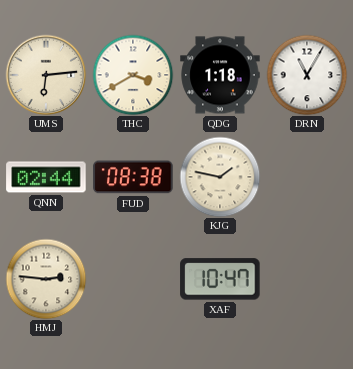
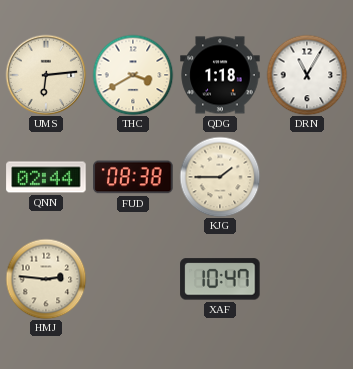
KJG: 1:47 -> 1:45 (220, 177)
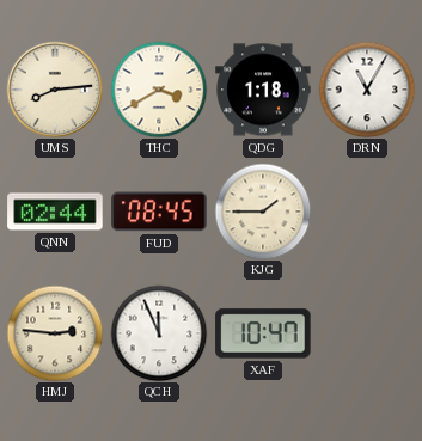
UMS: 6:14 -> 8:14 (55, 90)
FUD: 08:38 -> 08:45 (159, 212)
QCH: none -> 11:56 (159, 333)
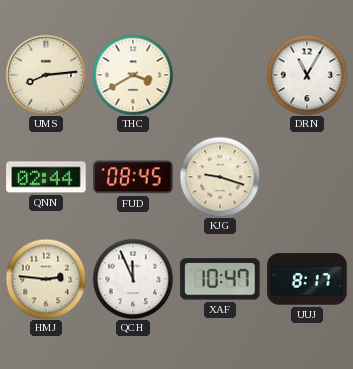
QDG: 1:18 -> none (263, 90)
KJG: 1:45 -> 9:18 (220, 177)
UUJ: none -> 8:17 (307, 279)
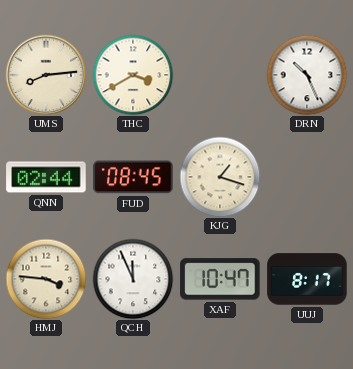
DRN: 11:05 -> 10:26 (307, 75)
KJG: 9:18 -> 1:18 (220, 177)
HMJ: 2:46 -> 3:46 (46, 279)
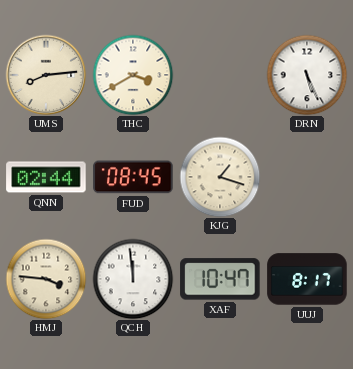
DRN: 10:26 -> 5:26 (307, 75)
QCH: 11:56 -> 11:59 (133, 279)
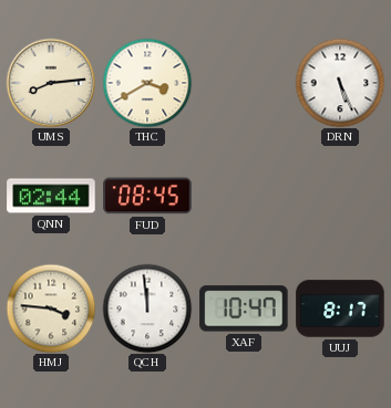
KJG: 1:18 -> none (220, 177)
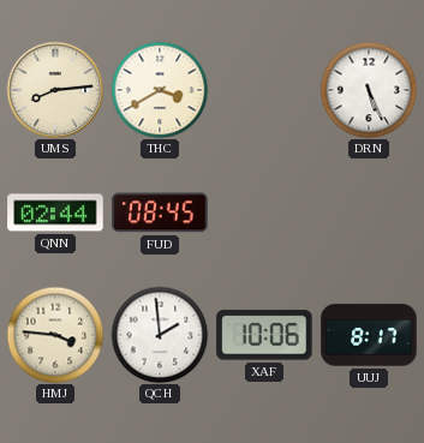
QCH: 11:59 -> 1:59 (160, 335)
XAF: 10:47 -> 10:06 (264, 335)
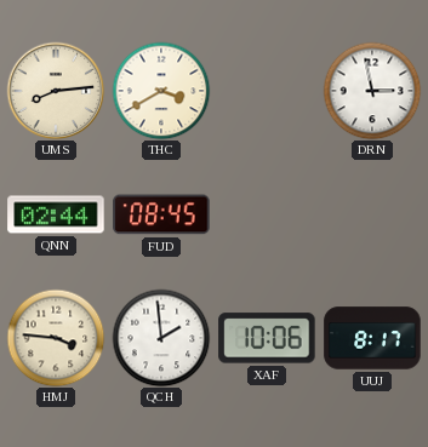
DRN: 5:26 -> 2:58 (372, 91)
